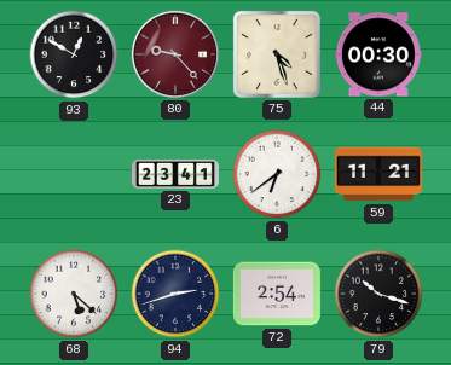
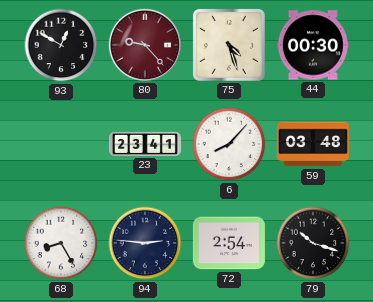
6: 6:39 -> 8:07 (229, 144)
59: 11:21 -> 03:48 (313, 144)
68: 5:22 -> 8:25 (61, 243)
94: 2:42 -> 2:46 (145, 243)
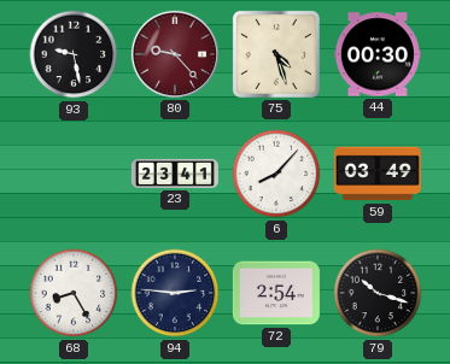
93: 12:50 -> 9:28 (74, 54)
59: 03:48 -> 03:49 (378, 174)
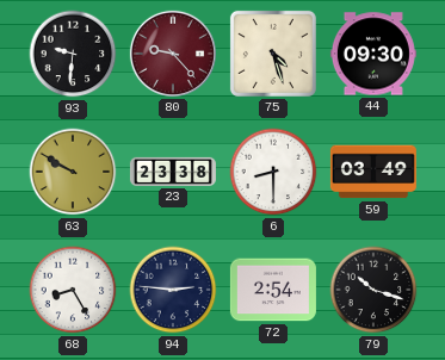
93: 9:28 -> 9:31 (73, 54)
44: 00:30 -> 09:30 (373, 54)
63: none -> 9:50 (73, 172)
23: 23:41 -> 23:38 (173, 172)
6: 8:07 -> 8:30 (273, 172)
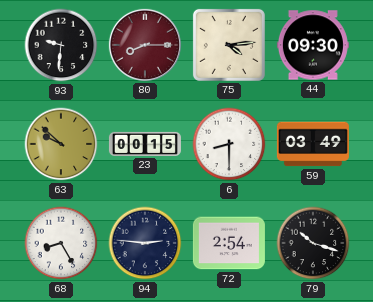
80: 9:23 -> 8:15 (145, 45)
75: 4:27 -> 4:14 (229, 45)
63: 9:50 -> 9:52 (61, 144)
23: 23:38 -> 00:15 (145, 144)
